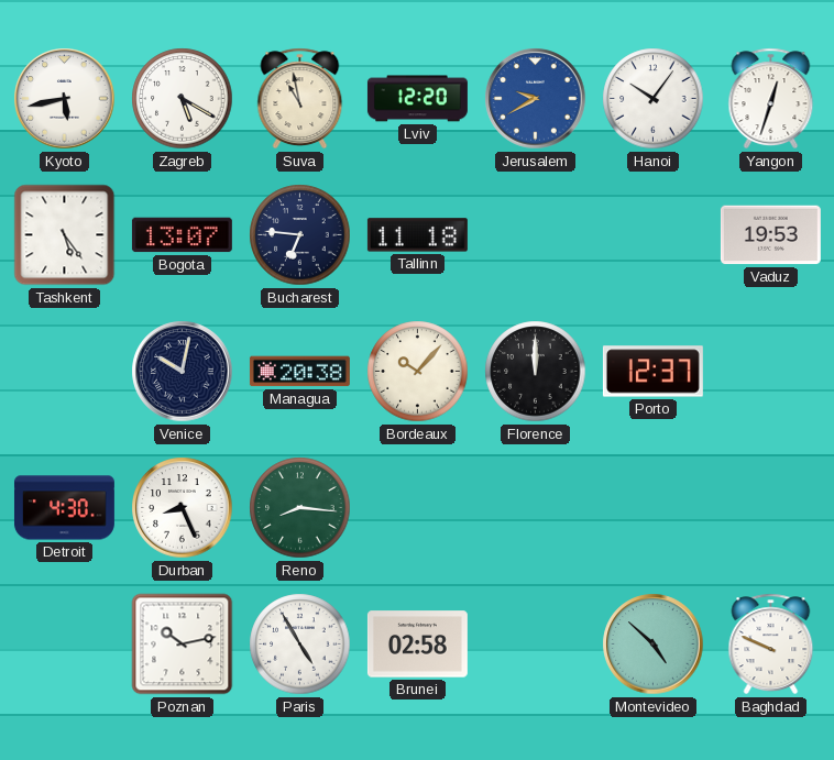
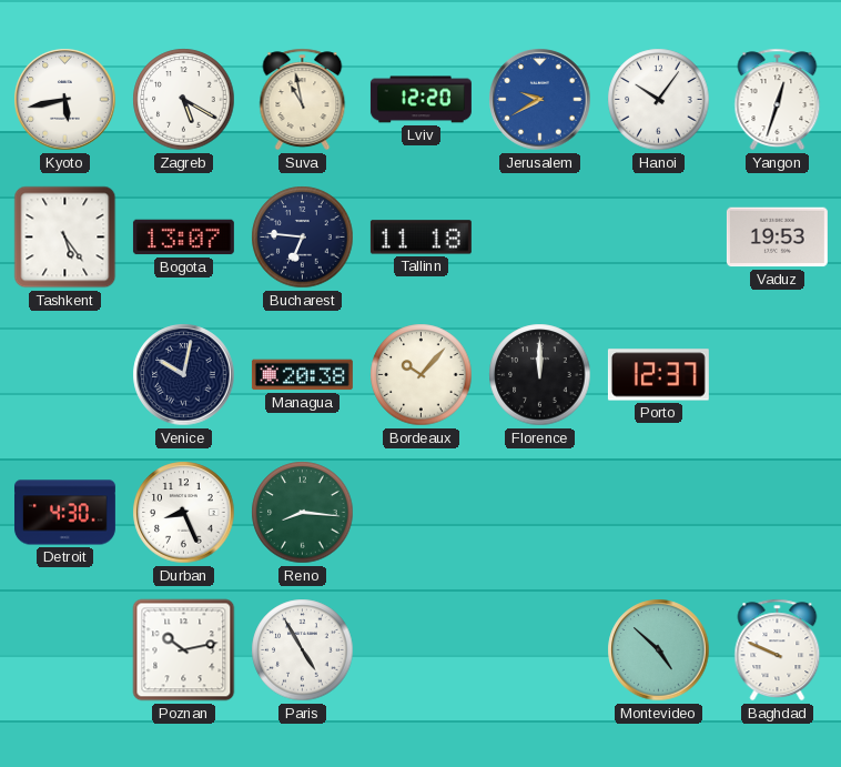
Brunei: 02:58 -> none (417, 645)
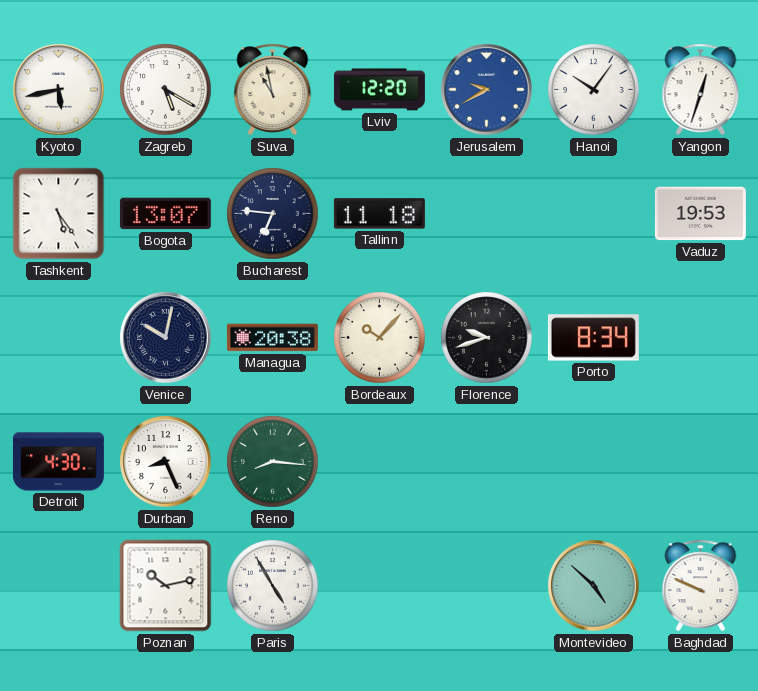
Florence: 12:00 -> 9:42 (487, 338)
Porto: 12:37 -> 8:34 (593, 338)
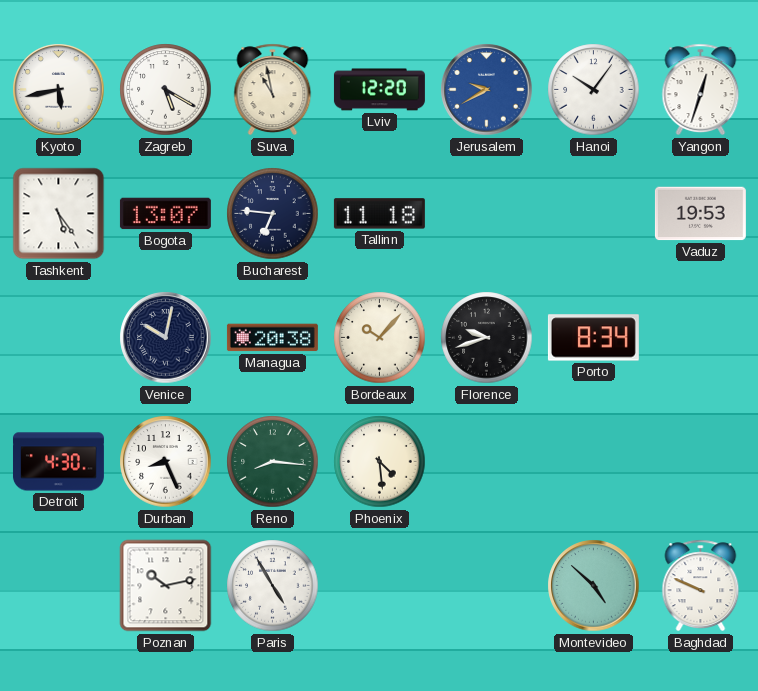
Phoenix: none -> 4:29 (380, 462)
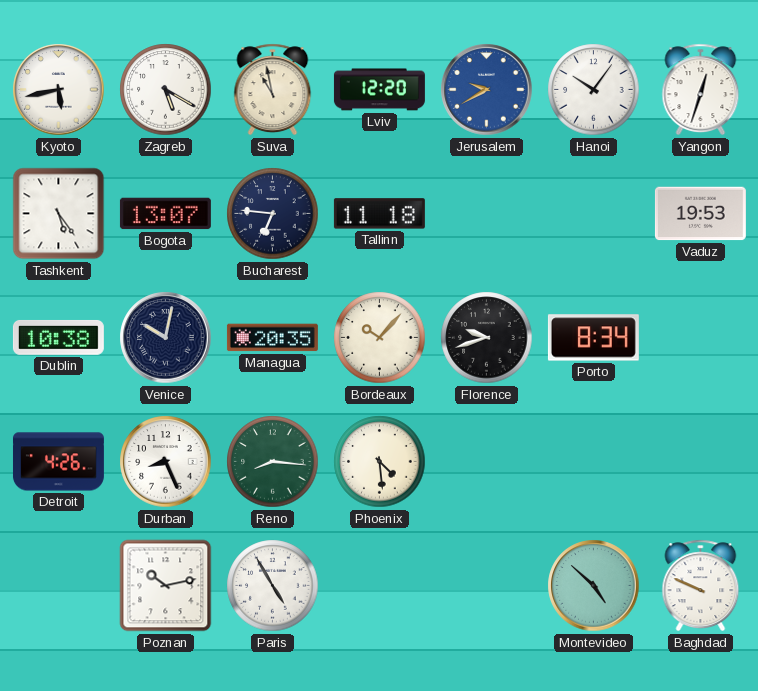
Dublin: none -> 10:38 (58, 337)
Managua: 20:38 -> 20:35 (272, 338)
Detroit: 4:30 -> 4:26 (58, 462)
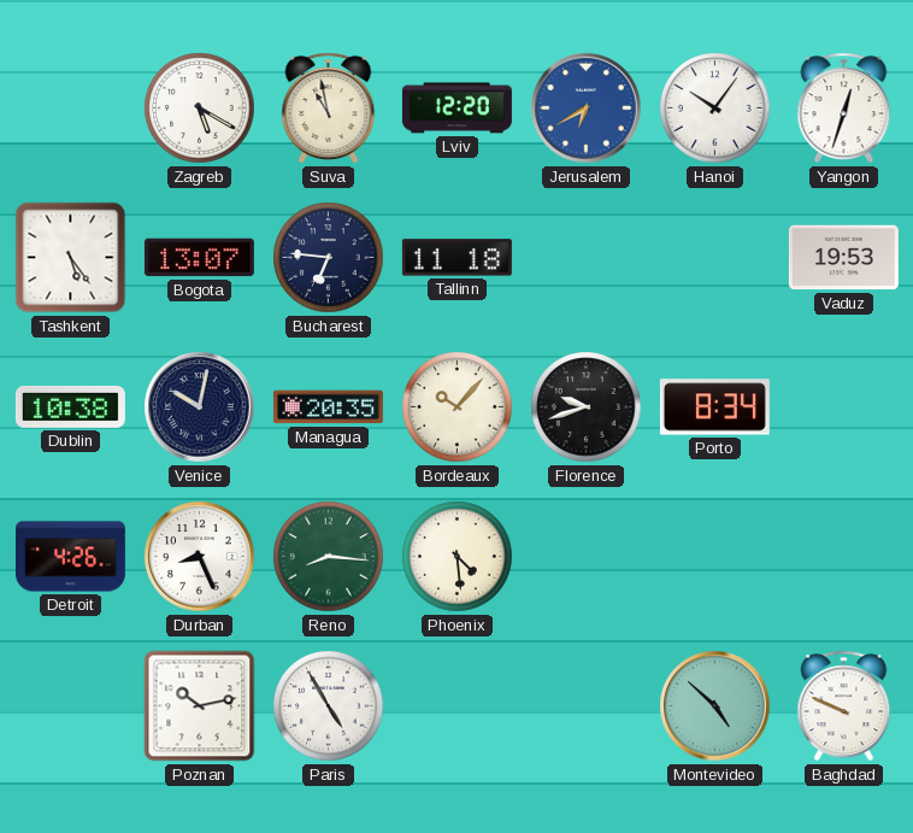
Kyoto: 5:43 -> none (59, 90)
Jerusalem: 9:40 -> 6:40 (587, 108)
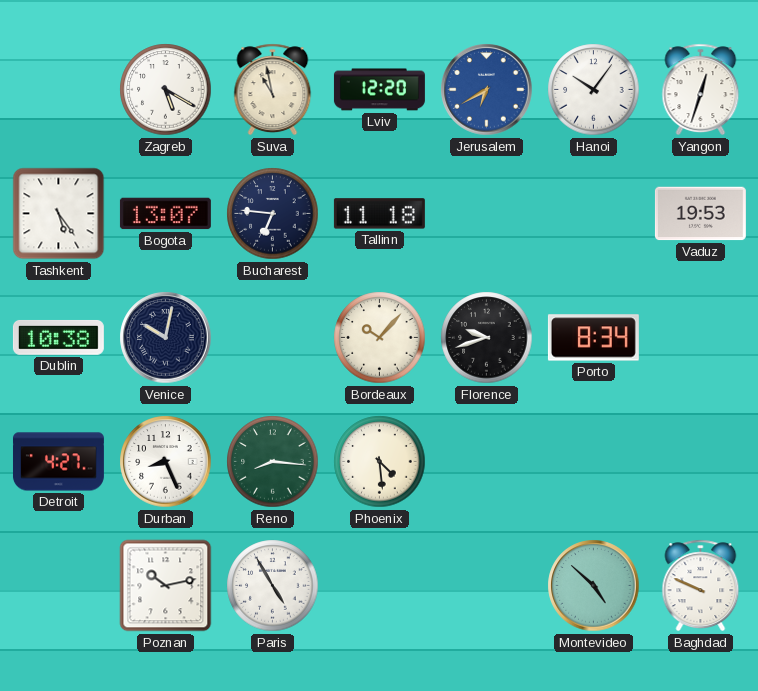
Managua: 20:35 -> none (328, 407)
Detroit: 4:26 -> 4:27 (58, 462)
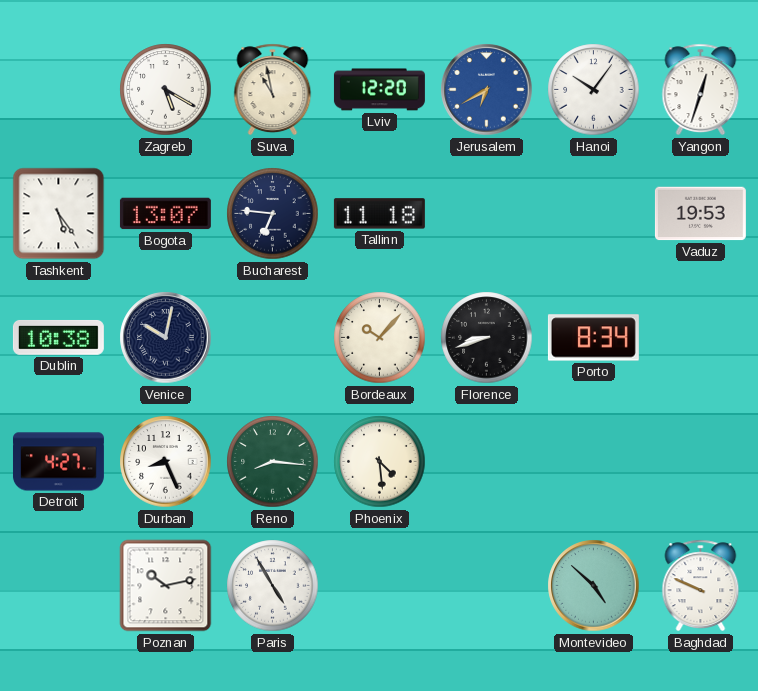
Florence: 9:42 -> 8:42 (487, 338)
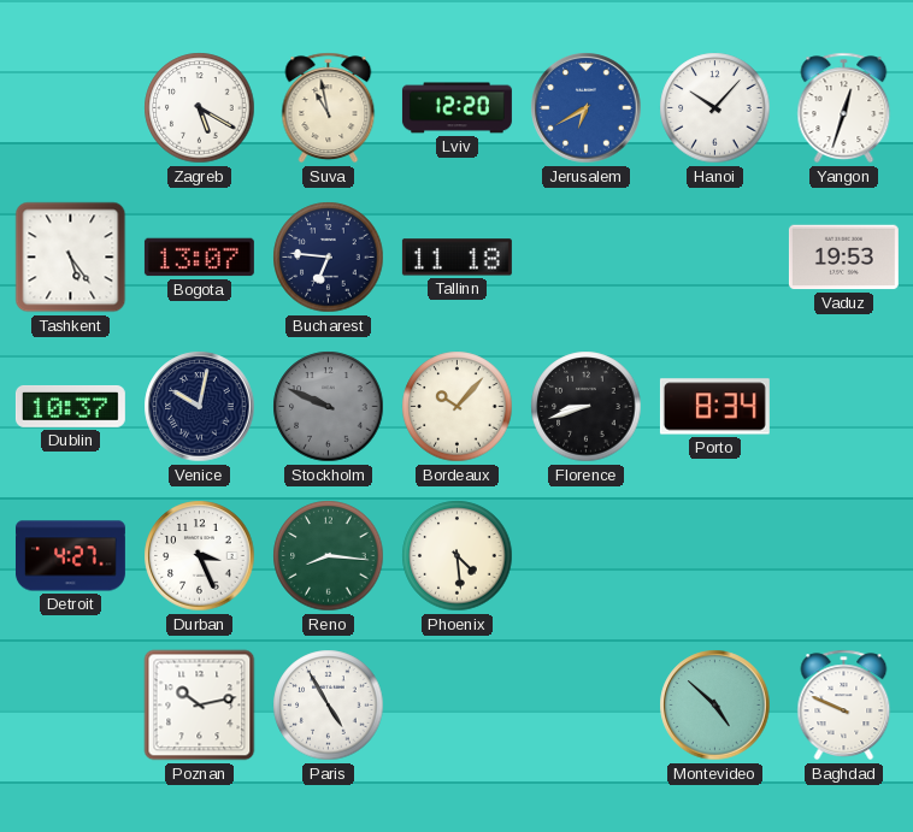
Hanoi: 10:06 -> 10:07 (715, 108)
Dublin: 10:38 -> 10:37 (70, 406)
Stockholm: none -> 9:49 (329, 407)
Durban: 8:26 -> 3:26 (200, 556)
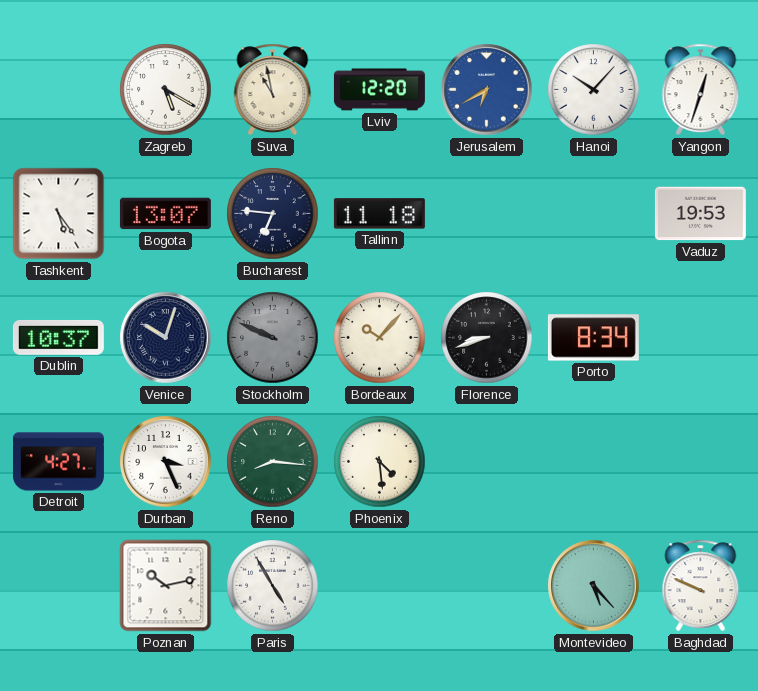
Venice: 10:02 -> 10:03 (166, 338)
Montevideo: 4:52 -> 5:23 (594, 586)
